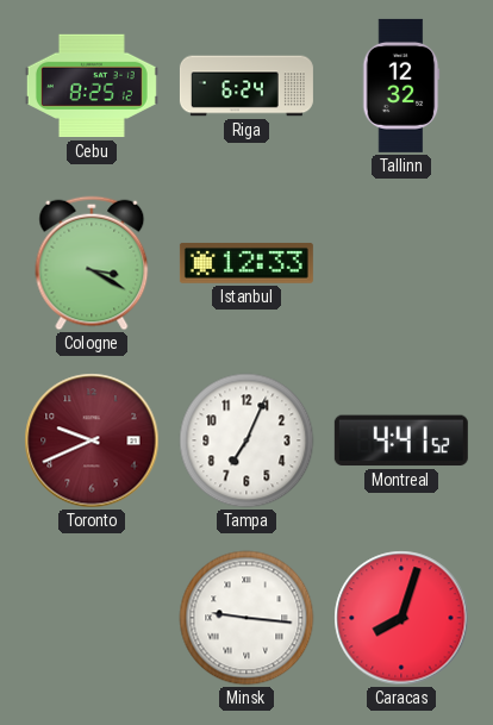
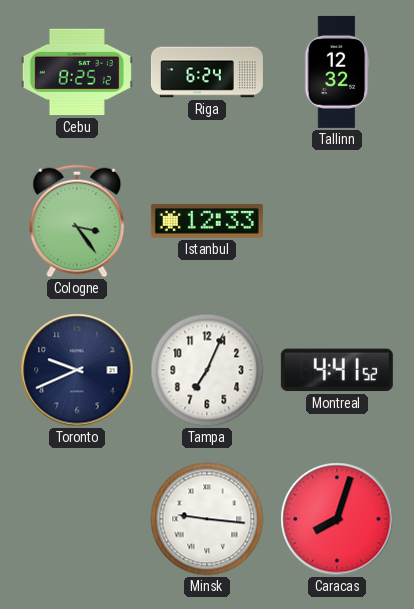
Cologne: 3:20 -> 3:24 (77, 221)
Toronto dial: burgundy -> navy (77, 370)
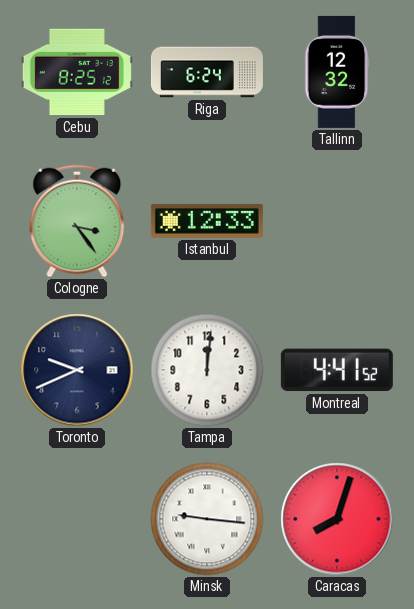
Tampa: 7:04 -> 12:01 (207, 370)
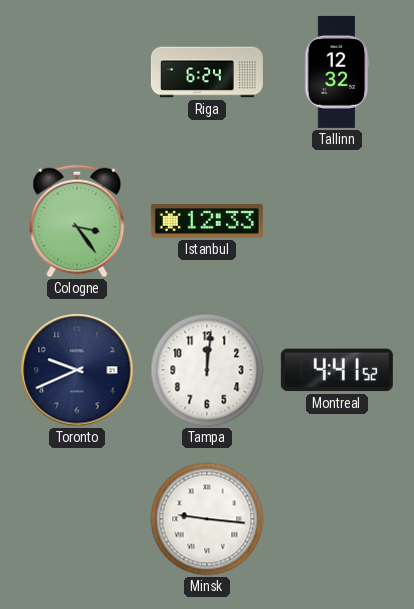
Cebu: 8:25 -> none (77, 72)
Caracas: 8:03 -> none (337, 519)
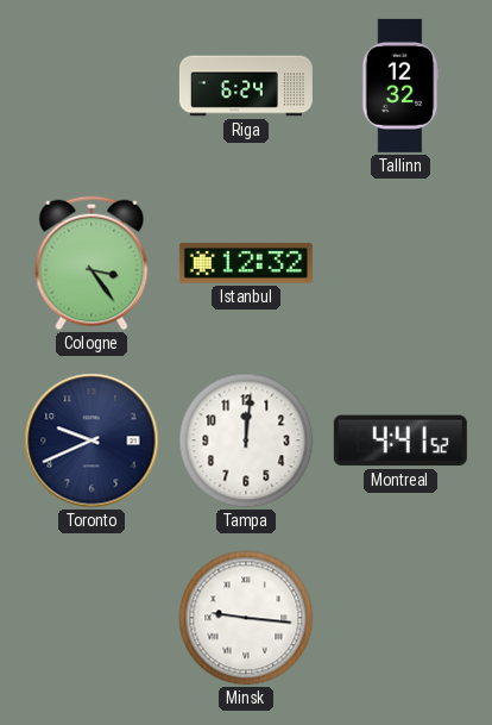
Istanbul: 12:33 -> 12:32 (246, 263)
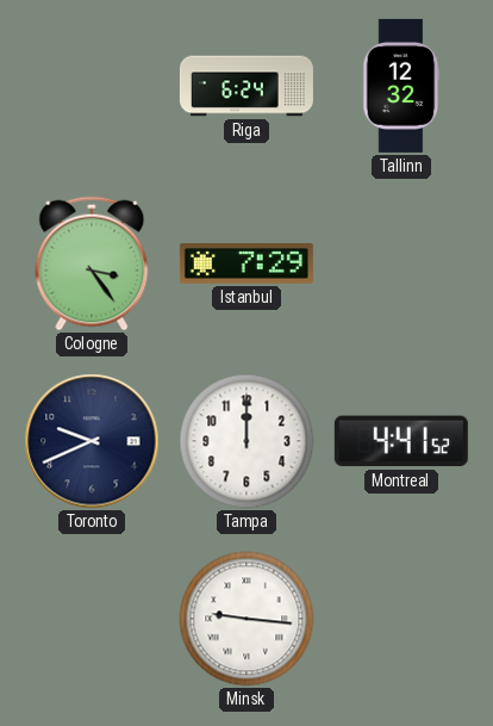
Istanbul: 12:32 -> 7:29 (246, 263)
Tampa: 12:01 -> 12:00 (246, 441)
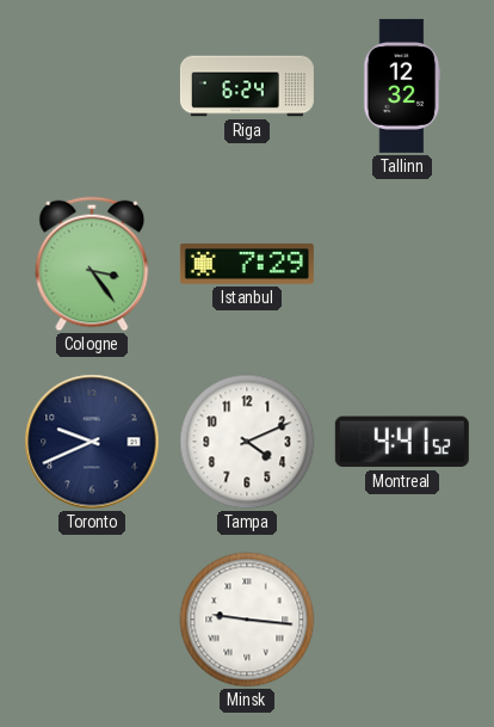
Tampa: 12:00 -> 4:11 (247, 442)
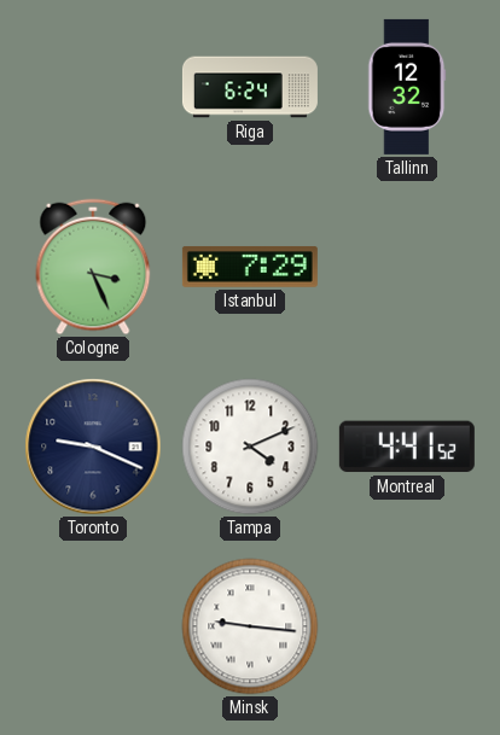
Cologne: 3:24 -> 3:26 (93, 267)
Toronto: 9:41 -> 9:19 (93, 447)
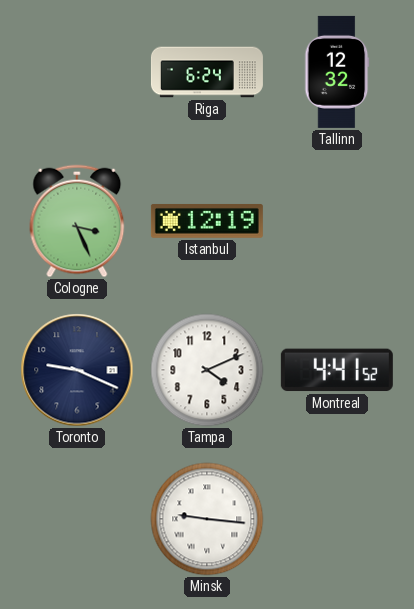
Istanbul: 7:29 -> 12:19 (207, 221)
